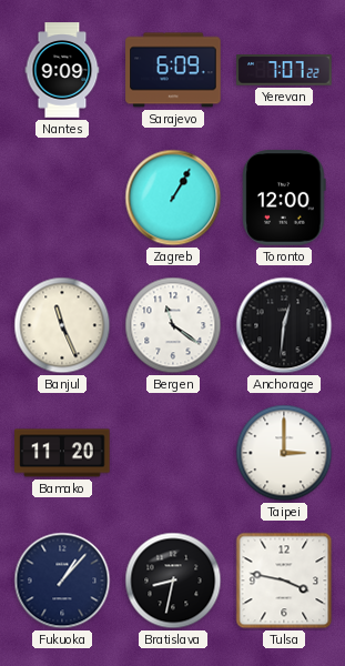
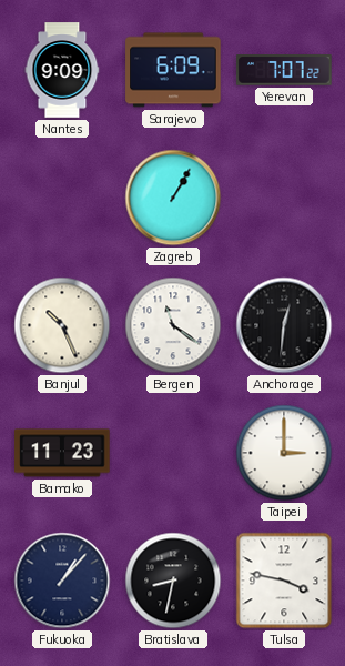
Toronto: 12:00 -> none (284, 198)
Banjul: 11:26 -> 10:26 (62, 325)
Bamako: 11:20 -> 11:23 (62, 453)
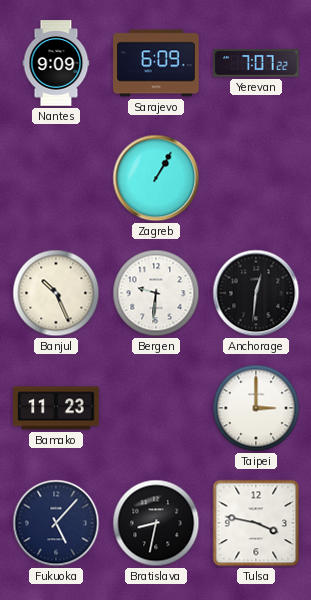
Bergen: 11:21 -> 9:31 (156, 293)
Fukuoka: 1:07 -> 5:07 (56, 523)
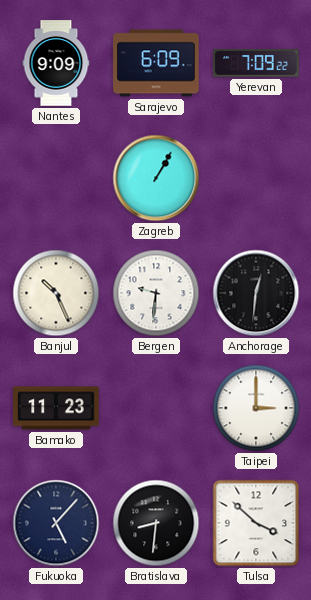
Yerevan: 7:07 -> 7:09 (256, 63)
Bratislava: 8:32 -> 8:31 (156, 523)
Tulsa: 3:47 -> 3:52 (256, 523)
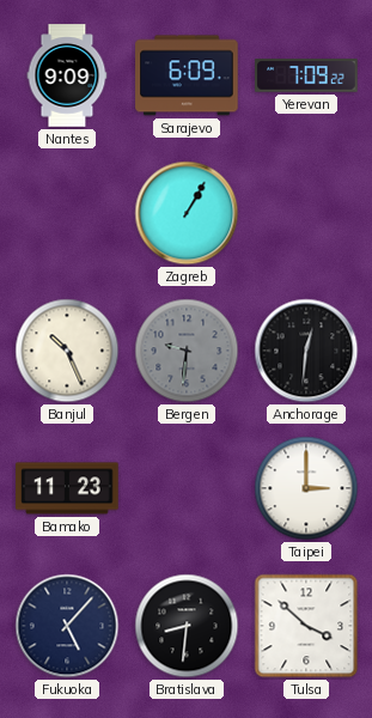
Bergen dial: white -> grey (187, 351)
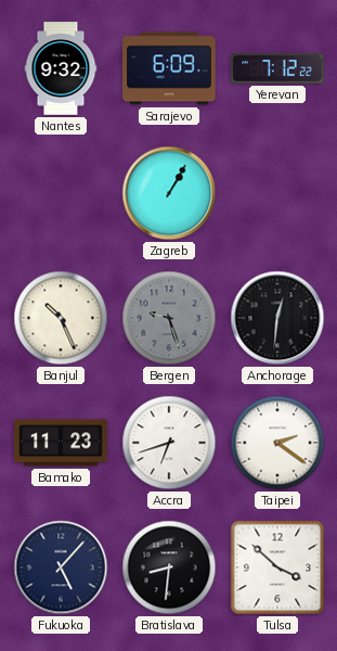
Nantes: 9:09 -> 9:32 (61, 68)
Yerevan: 7:09 -> 7:12 (277, 68)
Bergen: 9:31 -> 9:27 (169, 318)
Accra: none -> 6:42 (169, 443)
Taipei: 3:00 -> 2:21 (277, 443)
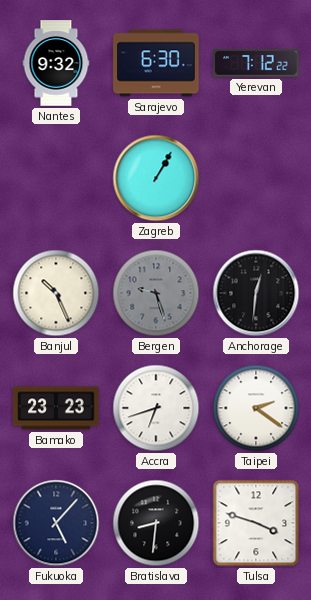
Sarajevo: 6:09 -> 6:30 (156, 63)
Bamako: 11:23 -> 23:23 (56, 408)
Tulsa: 3:52 -> 3:48 (256, 523)
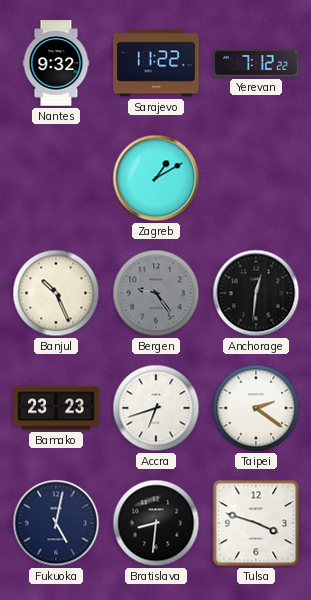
Sarajevo: 6:30 -> 11:22 (156, 63)
Zagreb: 1:05 -> 1:10 (156, 178)
Bergen: 9:27 -> 9:24 (156, 293)
Fukuoka: 5:07 -> 5:02 (56, 523)
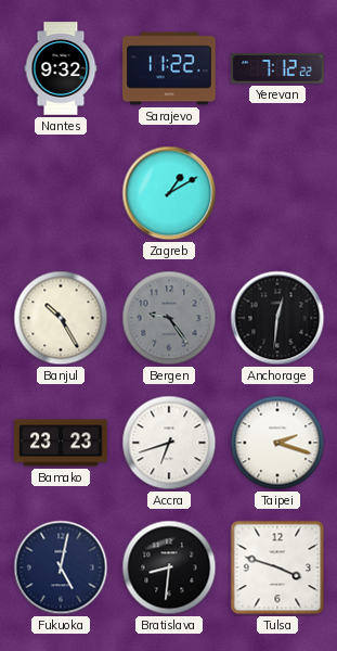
Banjul: 10:26 -> 10:25 (61, 318)
Taipei: 2:21 -> 2:18 (277, 443)
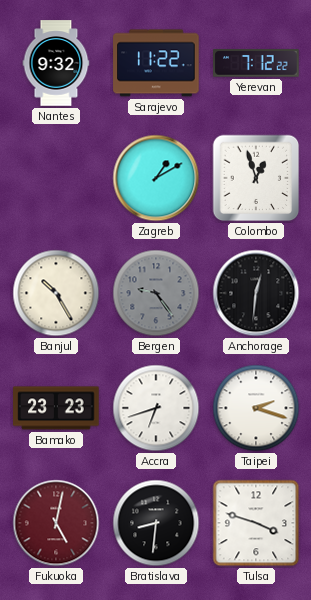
Colombo: none -> 12:57 (256, 178)
Fukuoka dial: navy -> burgundy (56, 523)
